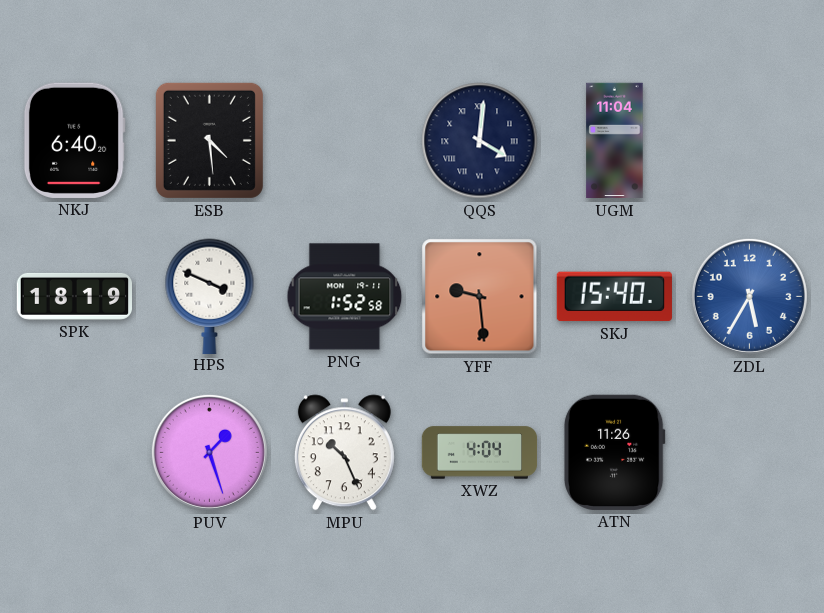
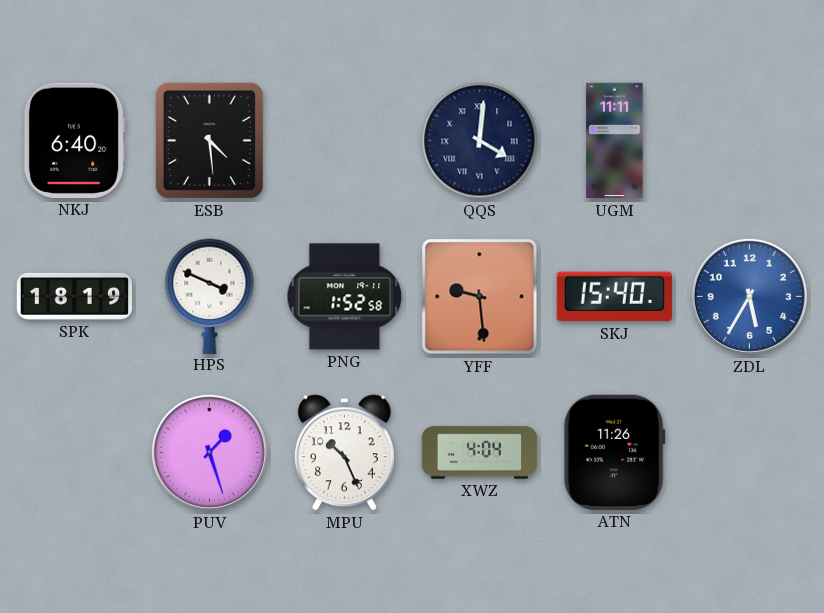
UGM: 11:04 -> 11:11 (615, 141)
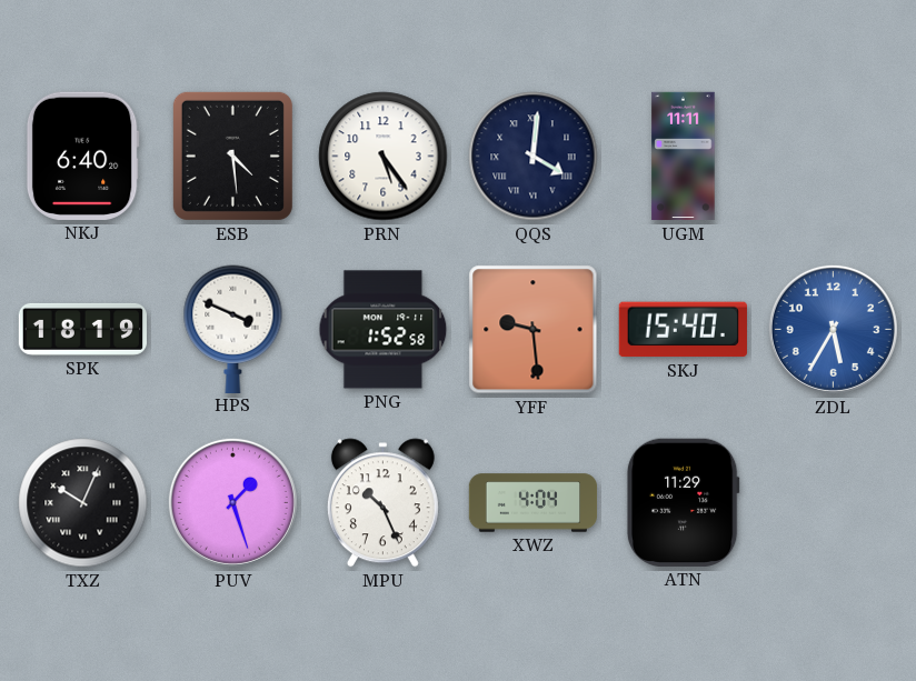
PRN: none -> 5:24 (384, 157)
TXZ: none -> 10:04 (83, 503)
ATN: 11:26 -> 11:29 (683, 502)
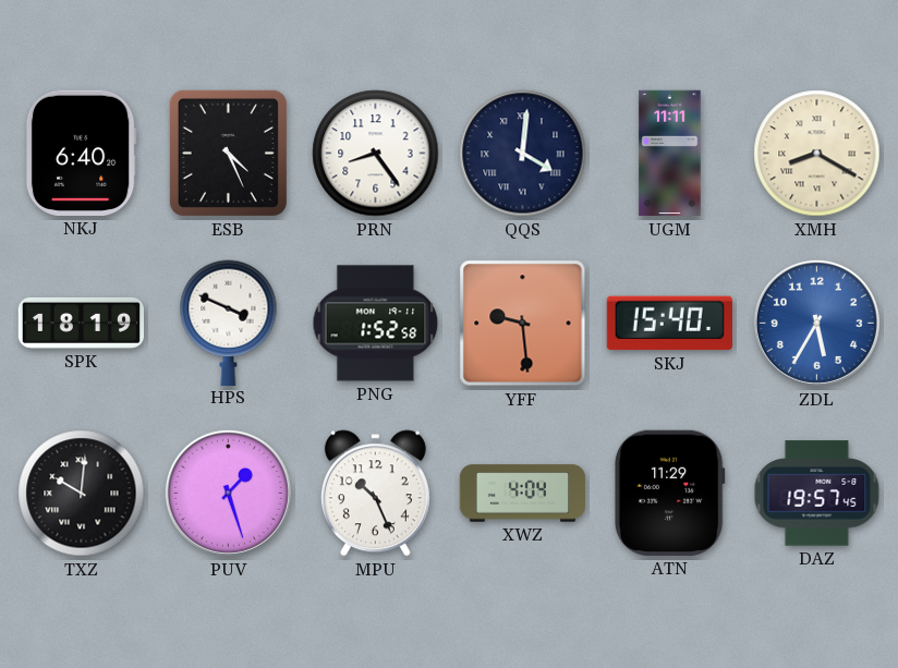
ESB: 4:29 -> 4:26 (228, 153)
PRN: 5:24 -> 8:24 (376, 154)
XMH: none -> 8:20 (817, 154)
TXZ: 10:04 -> 10:01 (82, 494)
DAZ: none -> 19:57 (817, 494)
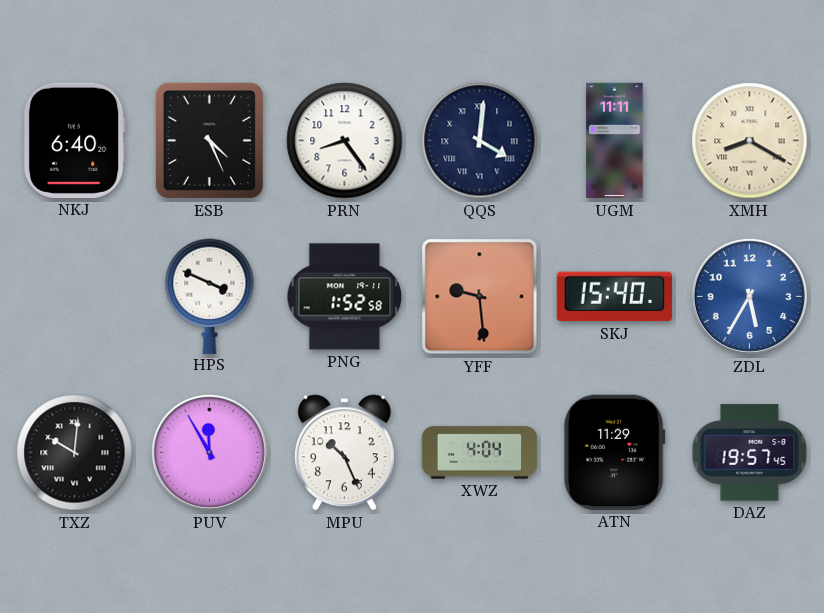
SPK: 18:19 -> none (81, 323)
PUV: 1:27 -> 11:55 (209, 452)
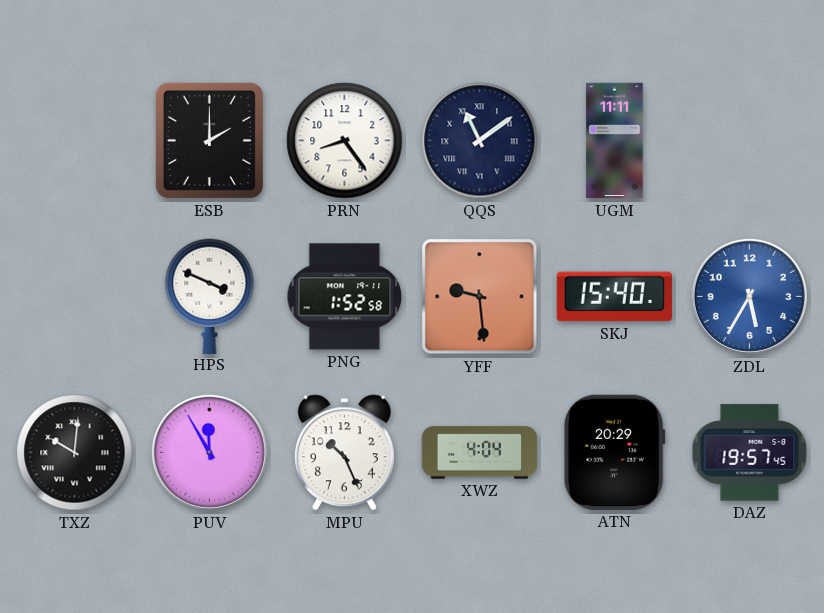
NKJ: 6:40 -> none (74, 140)
ESB: 4:26 -> 2:00 (209, 140)
QQS: 4:01 -> 11:09 (480, 141)
XMH: 8:20 -> none (750, 141)
ATN: 11:29 -> 20:29 (614, 452)
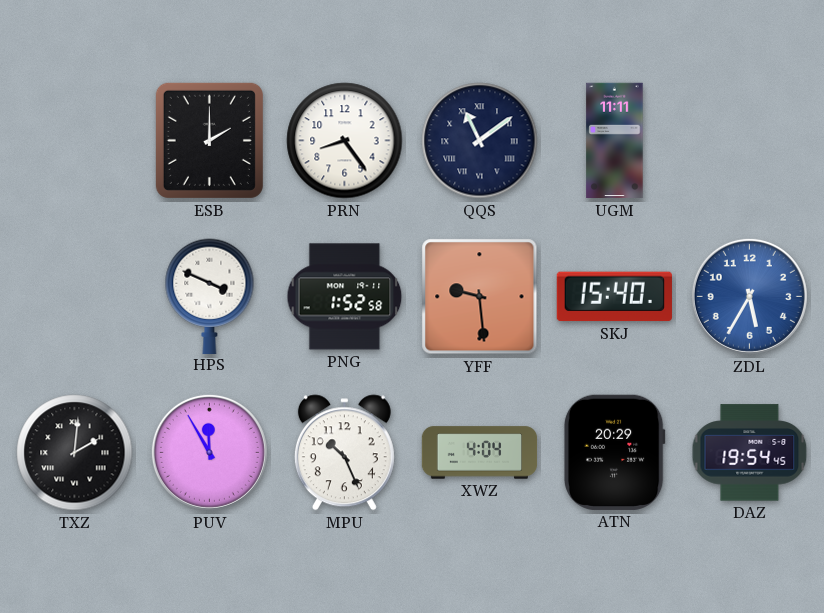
TXZ: 10:01 -> 2:01 (75, 453)
DAZ: 19:57 -> 19:54 (750, 453)
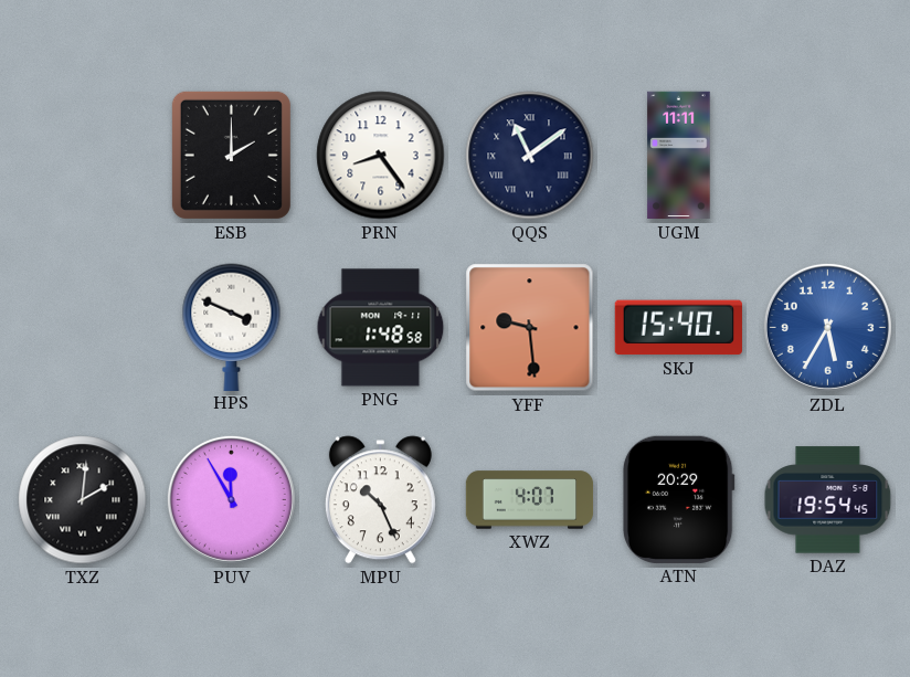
PNG: 1:52 -> 1:48 (381, 328)
XWZ: 4:04 -> 4:07 (530, 500)
